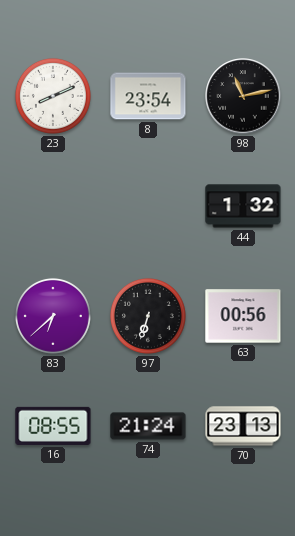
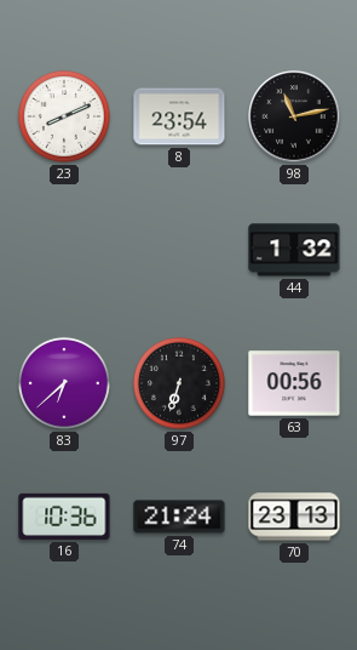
16: 08:55 -> 10:36 (64, 517)
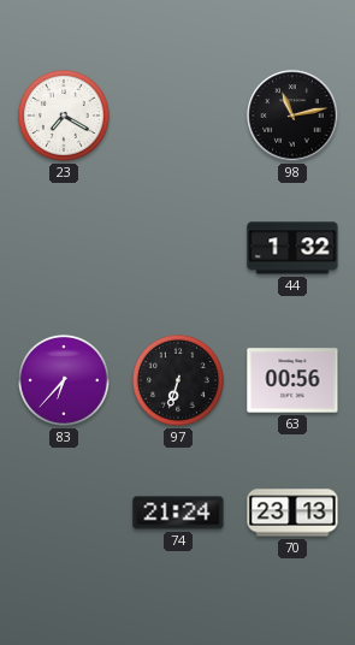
23: 8:11 -> 7:20 (64, 116)
8: 23:54 -> none (179, 116)
83: 6:38 -> 6:37 (64, 380)
16: 10:36 -> none (64, 517)
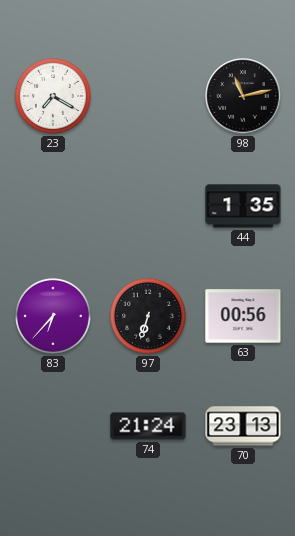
44: 1:32 -> 1:35 (243, 206)
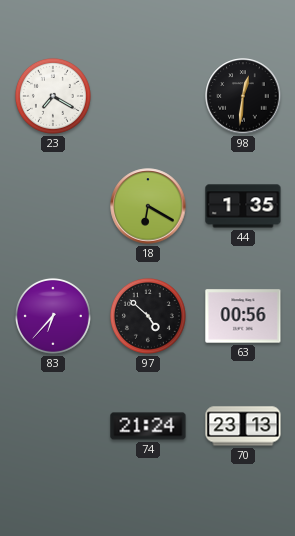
98: 11:13 -> 12:31 (243, 96)
18: none -> 6:20 (148, 206)
97: 6:33 -> 4:52 (148, 316)
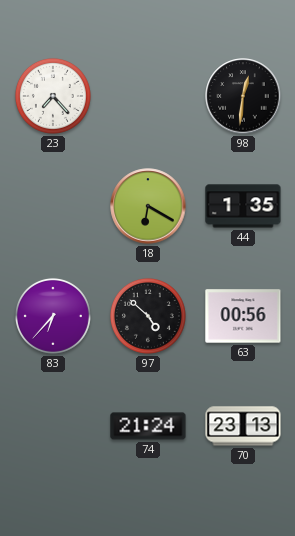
23: 7:20 -> 7:23 (53, 96)
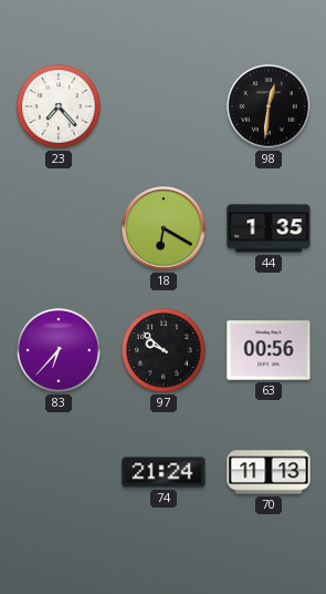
97: 4:52 -> 9:52 (164, 350)
70: 23:13 -> 11:13 (269, 472)
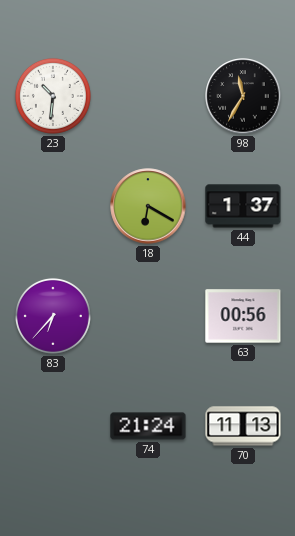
23: 7:23 -> 10:31 (53, 96)
98: 12:31 -> 11:35 (243, 96)
44: 1:35 -> 1:37 (243, 206)
97: 9:52 -> none (164, 350)
